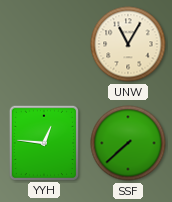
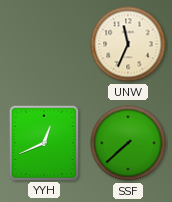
UNW: 11:05 -> 11:34 (128, 44)
YYH: 12:46 -> 12:41 (43, 142)
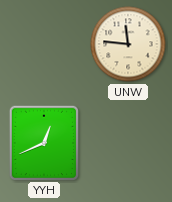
UNW: 11:34 -> 11:46 (128, 44)
SSF: 7:38 -> none (128, 143)
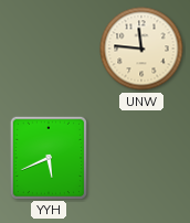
YYH: 12:41 -> 5:41 (47, 157)
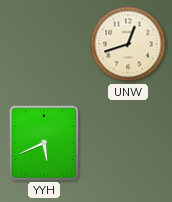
UNW: 11:46 -> 12:42 (128, 44)
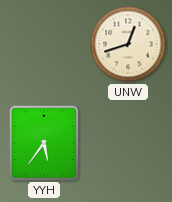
YYH: 5:41 -> 5:36 (43, 142)
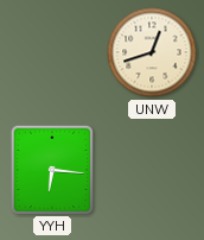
YYH: 5:36 -> 6:16 (51, 169)
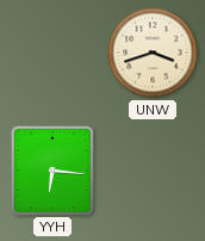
UNW: 12:42 -> 3:42 (153, 52)
